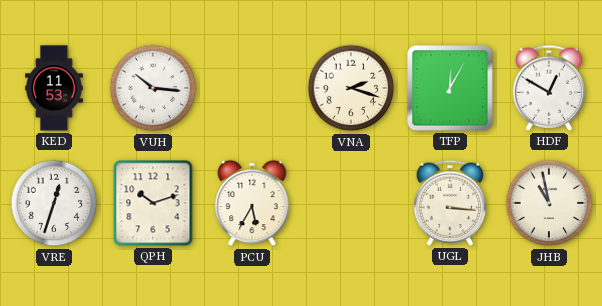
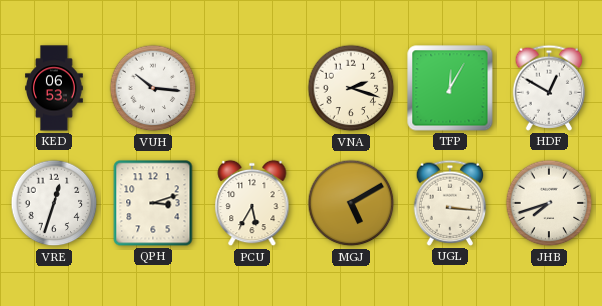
KED: 11:53 -> 06:53 (55, 88)
QPH: 10:12 -> 3:12 (153, 203)
MGJ: none -> 5:10 (351, 203)
JHB: 10:58 -> 7:42 (549, 203)
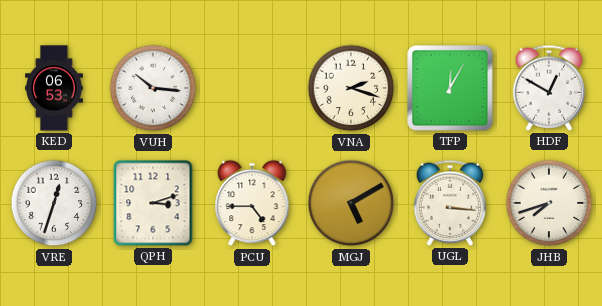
PCU: 5:35 -> 4:45 (252, 203)
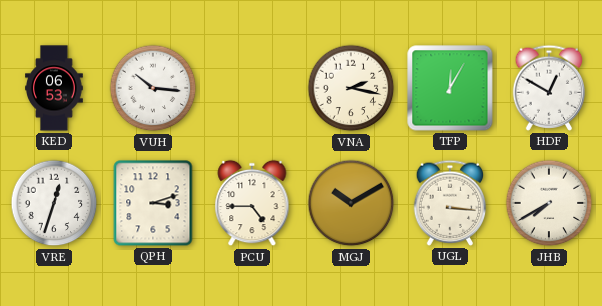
VNA: 2:18 -> 2:17 (351, 88)
MGJ: 5:10 -> 10:10 (351, 203)
JHB: 7:42 -> 7:40 (549, 203)
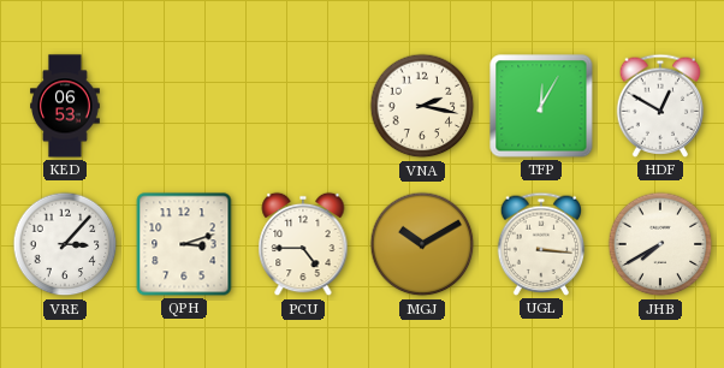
VUH: 10:16 -> none (153, 88)
VRE: 12:33 -> 3:07 (65, 244)
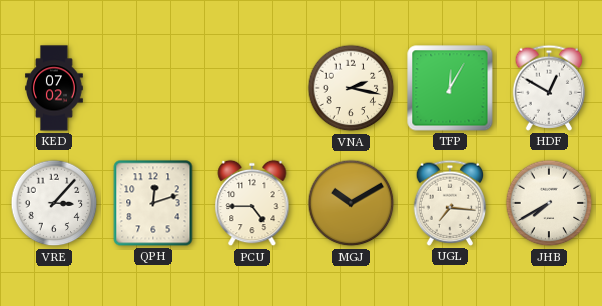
KED: 06:53 -> 07:02 (55, 88)
QPH: 3:12 -> 12:12 (153, 203)
UGL: 3:16 -> 7:16 (450, 203)
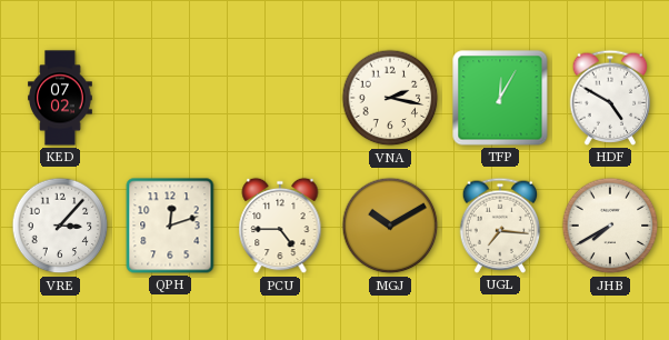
HDF: 12:50 -> 4:50 (610, 98)
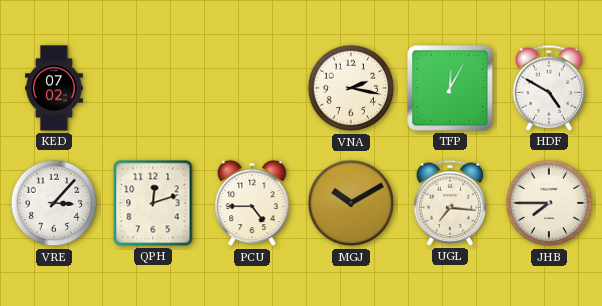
JHB: 7:40 -> 7:45 (549, 203)
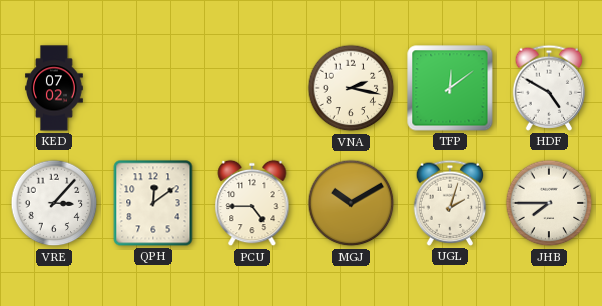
TFP: 12:05 -> 12:09 (450, 88)
QPH: 12:12 -> 12:09 (153, 203)
UGL: 7:16 -> 2:03 (450, 203)
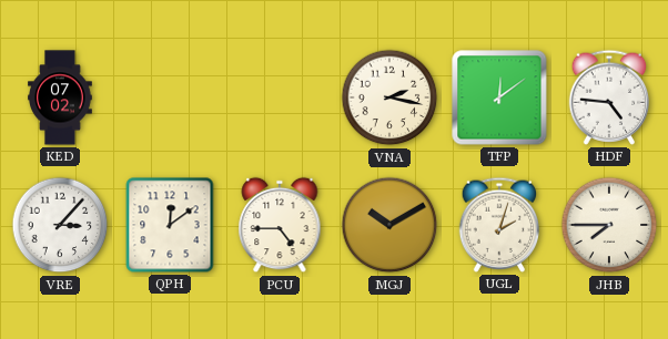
HDF: 4:50 -> 4:46 (609, 97)
